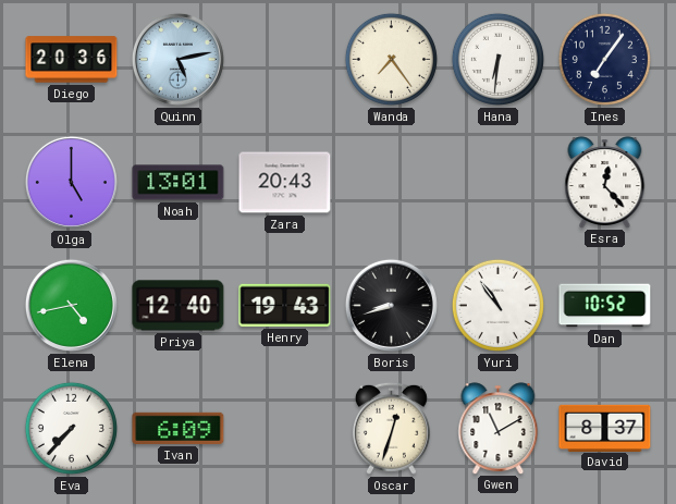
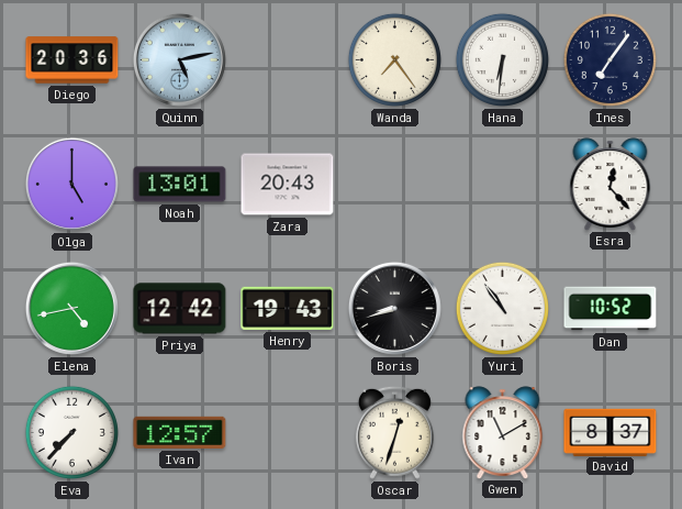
Priya: 12:40 -> 12:42 (180, 309)
Ivan: 6:09 -> 12:57 (180, 432)
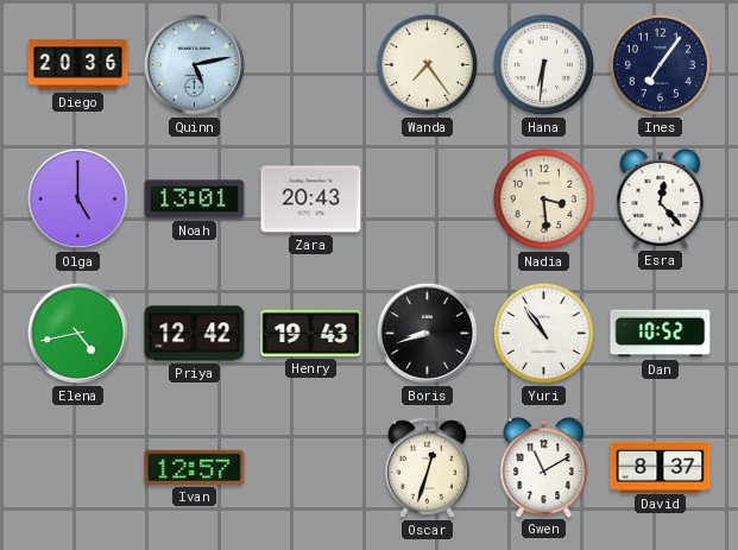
Nadia: none -> 3:29 (543, 198)
Eva: 7:37 -> none (71, 432)
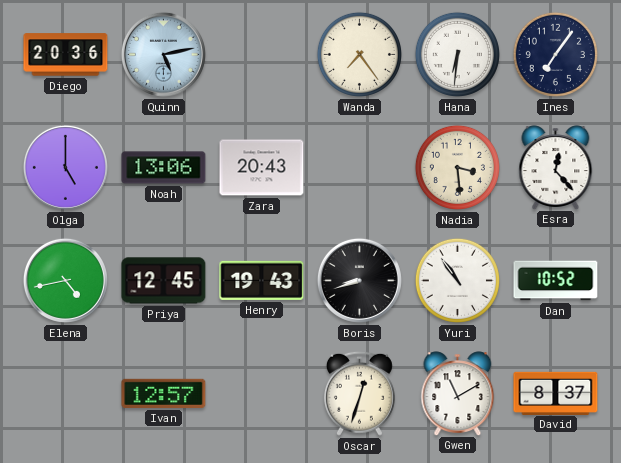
Noah: 13:01 -> 13:06 (164, 168)
Priya: 12:42 -> 12:45 (164, 281)
